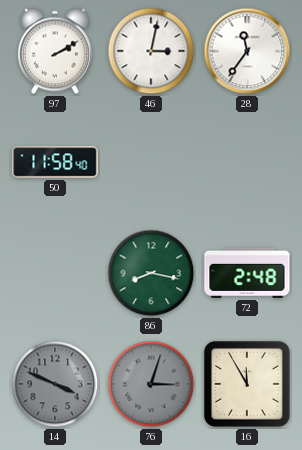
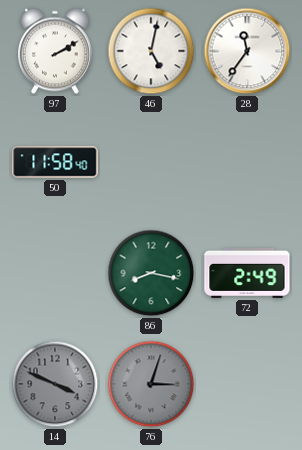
46: 3:02 -> 5:02 (151, 51)
72: 2:48 -> 2:49 (247, 273)
16: 11:55 -> none (247, 384)
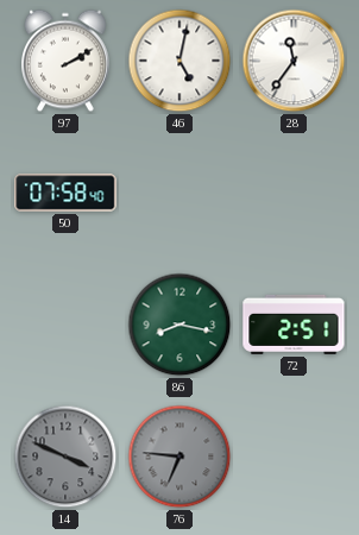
50: 11:58 -> 07:58 (65, 193)
72: 2:49 -> 2:51 (294, 325)
76: 3:03 -> 6:46 (179, 457)
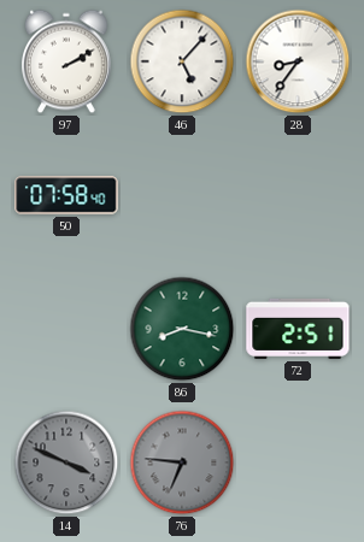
46: 5:02 -> 5:07 (182, 61)
28: 11:36 -> 8:36 (298, 61)
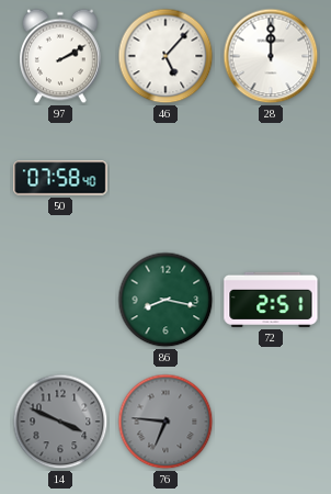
28: 8:36 -> 12:00 (271, 56)
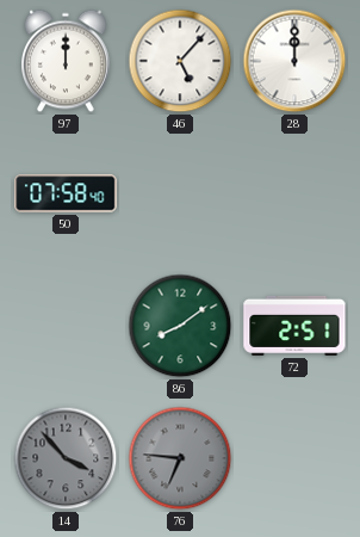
97: 2:10 -> 12:00 (67, 61)
86: 8:17 -> 8:09 (180, 326)
14: 3:49 -> 3:53 (66, 458)
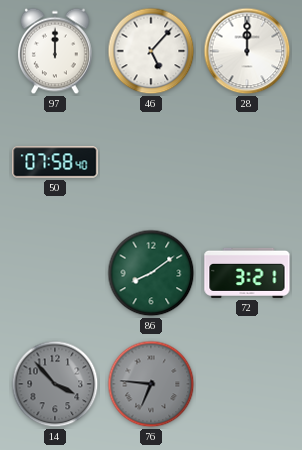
72: 2:51 -> 3:21 (247, 273)
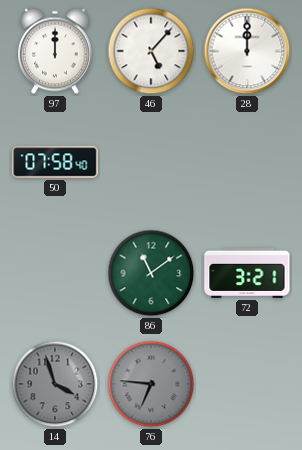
86: 8:09 -> 11:09 (151, 273)
14: 3:53 -> 3:57 (55, 384)
